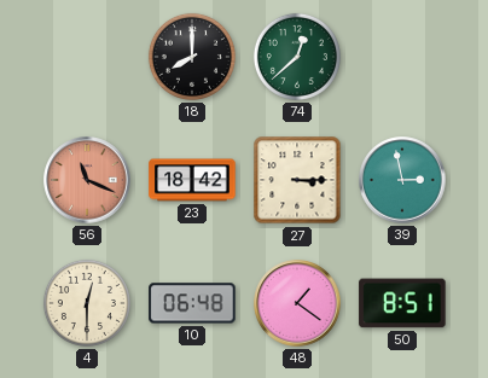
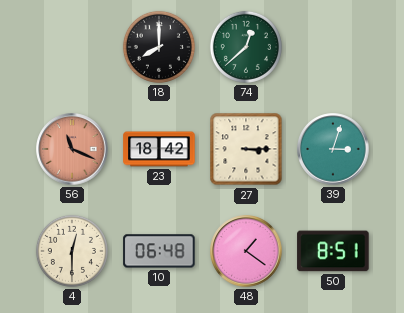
39: 2:58 -> 3:03 (333, 149)
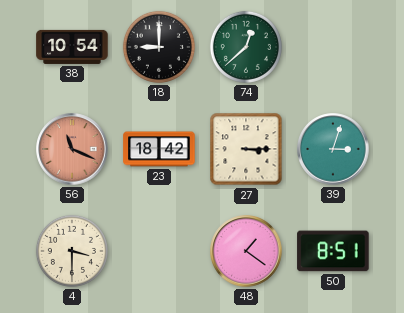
38: none -> 10:54 (72, 47)
18: 8:00 -> 9:00 (159, 47)
4: 12:30 -> 3:30 (72, 251)
10: 06:48 -> none (159, 251)
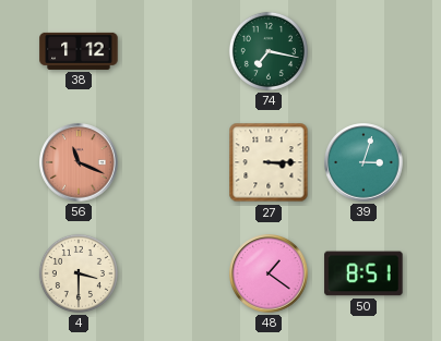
38: 10:54 -> 1:12 (79, 51)
18: 9:00 -> none (159, 47)
74: 12:38 -> 7:17 (269, 51)
23: 18:42 -> none (159, 149)
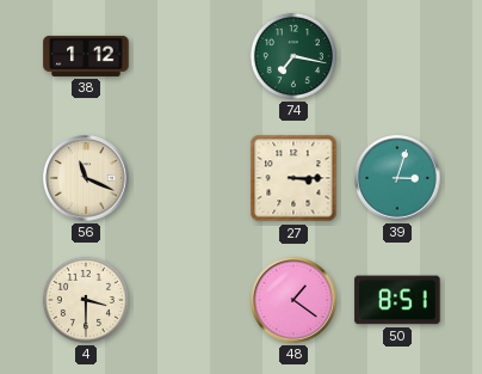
56 dial: salmon -> cream (86, 178)
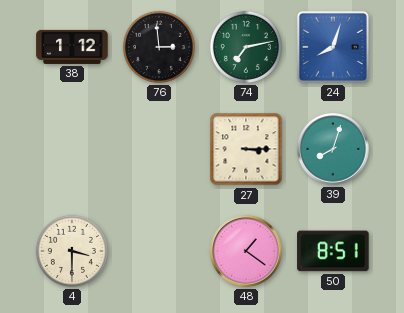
76: none -> 2:59 (159, 47)
74: 7:17 -> 7:13 (246, 47)
24: none -> 8:03 (333, 47)
56: 11:19 -> none (86, 178)
39: 3:03 -> 8:03 (333, 149)
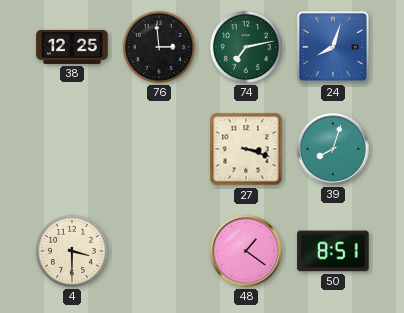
38: 1:12 -> 12:25 (72, 47)
27: 3:15 -> 3:18 (246, 149)
